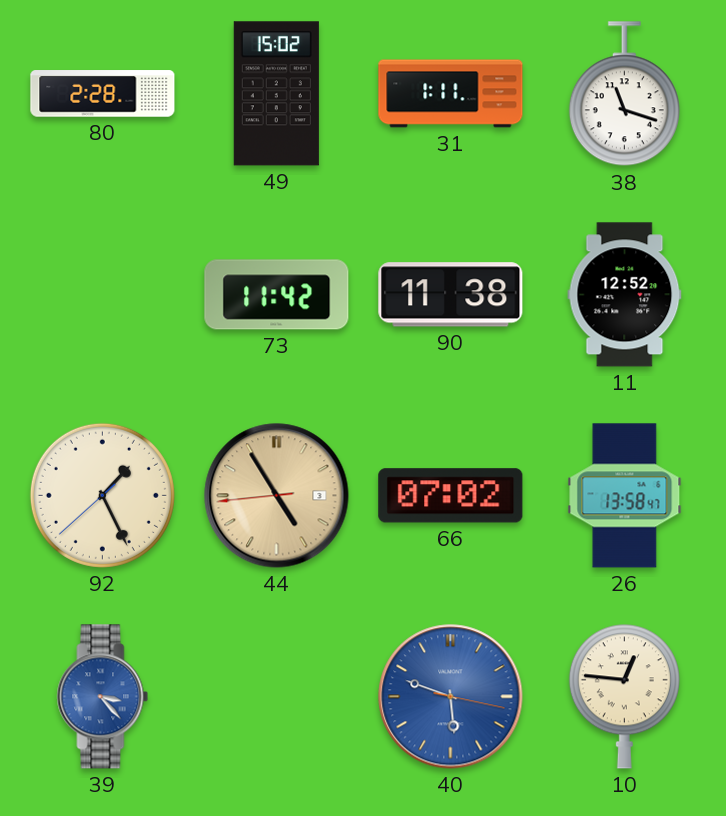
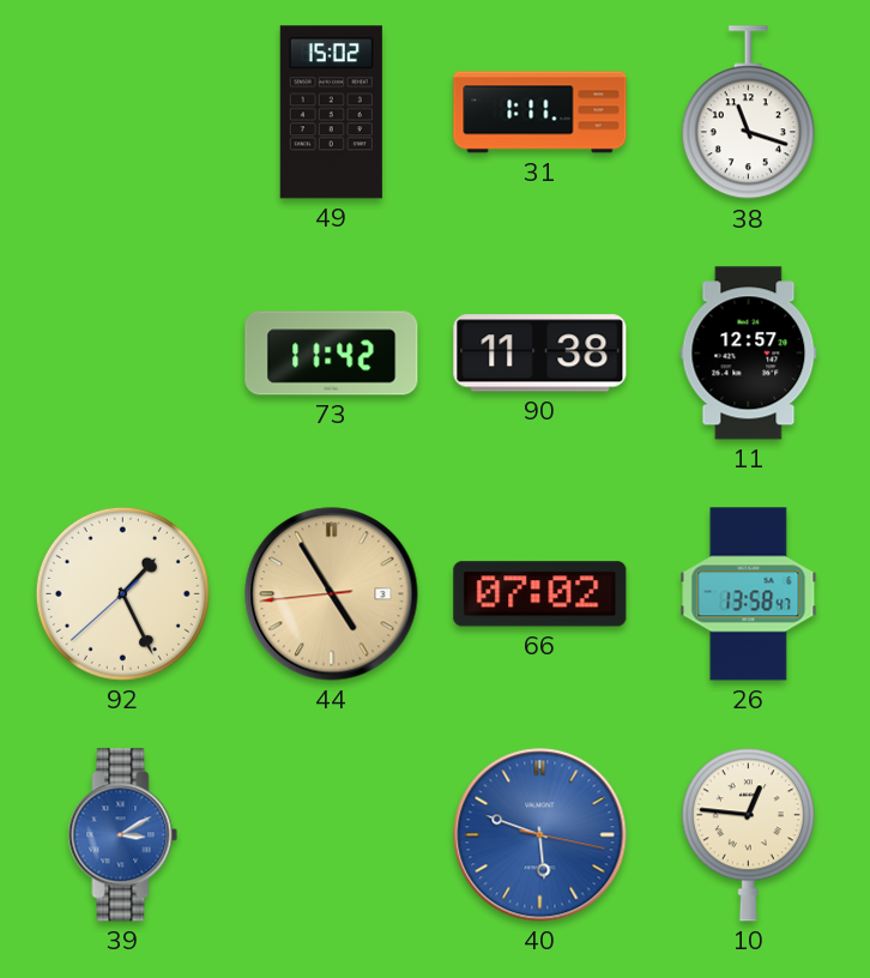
80: 2:28 -> none (103, 94)
11: 12:52 -> 12:57 (749, 354)
39: 3:23 -> 3:10 (123, 835)
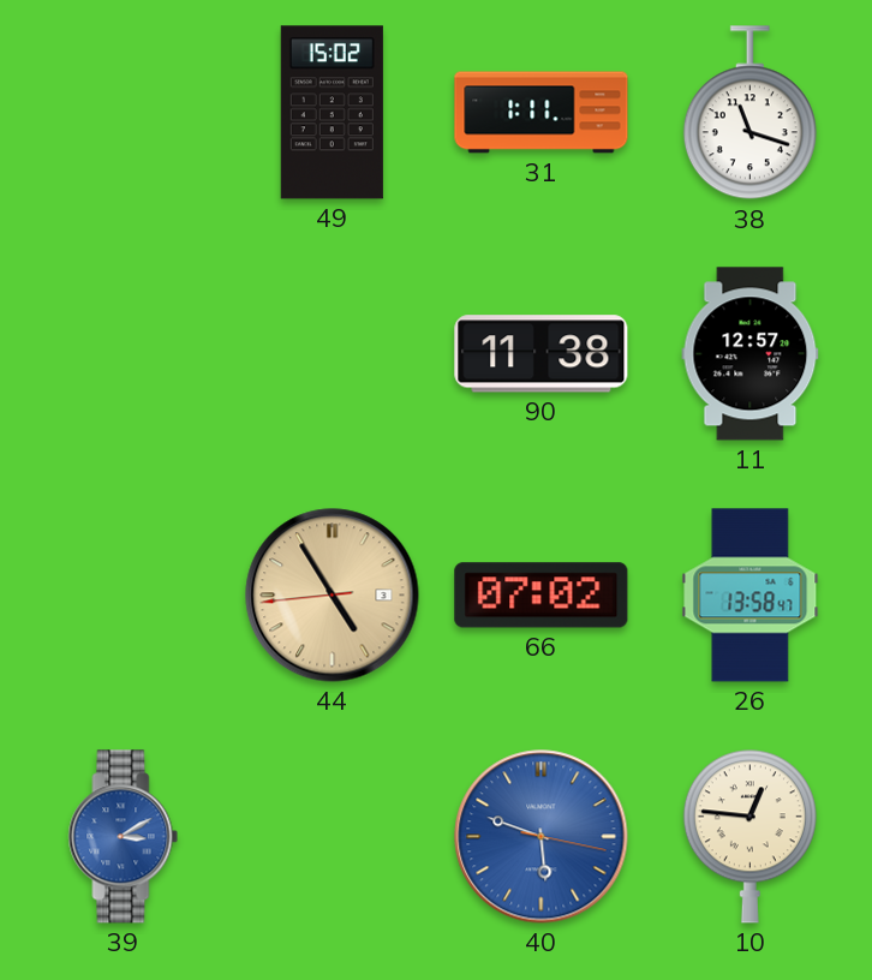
73: 11:42 -> none (332, 354)
92: 1:25 -> none (122, 593)
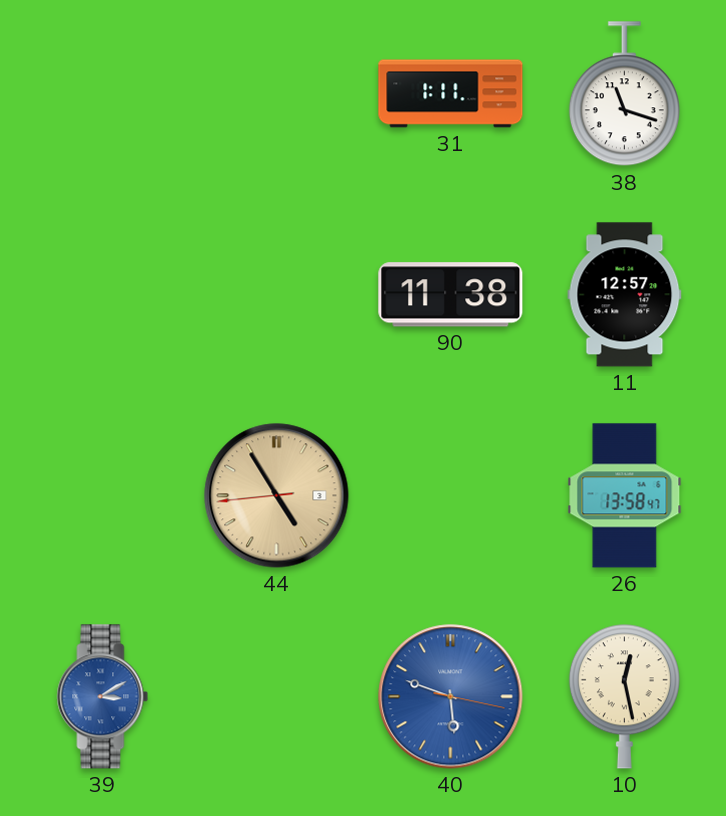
49: 15:02 -> none (332, 113)
66: 07:02 -> none (542, 596)
10: 12:46 -> 12:28 (624, 696)
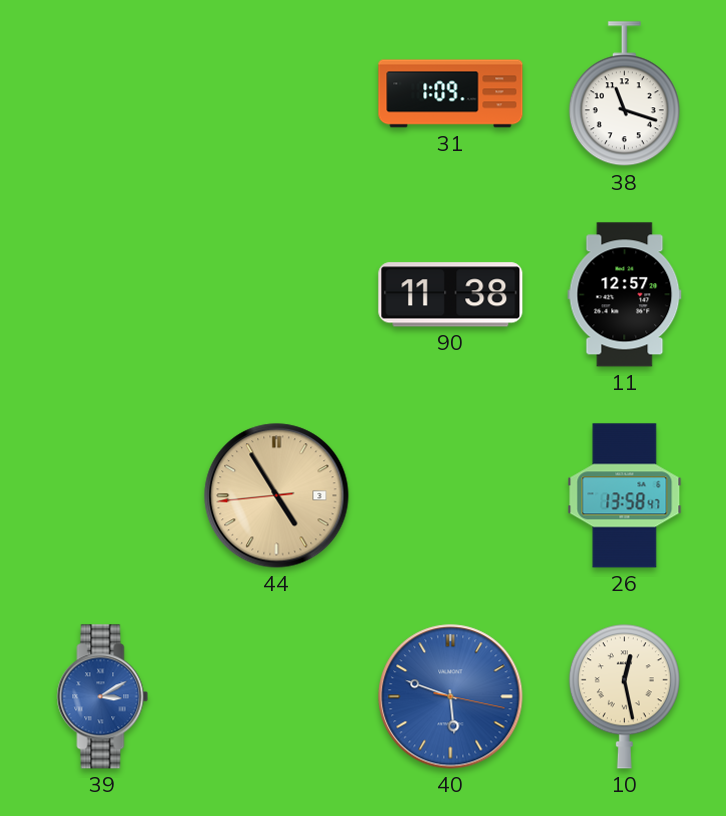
31: 1:11 -> 1:09 (451, 94)
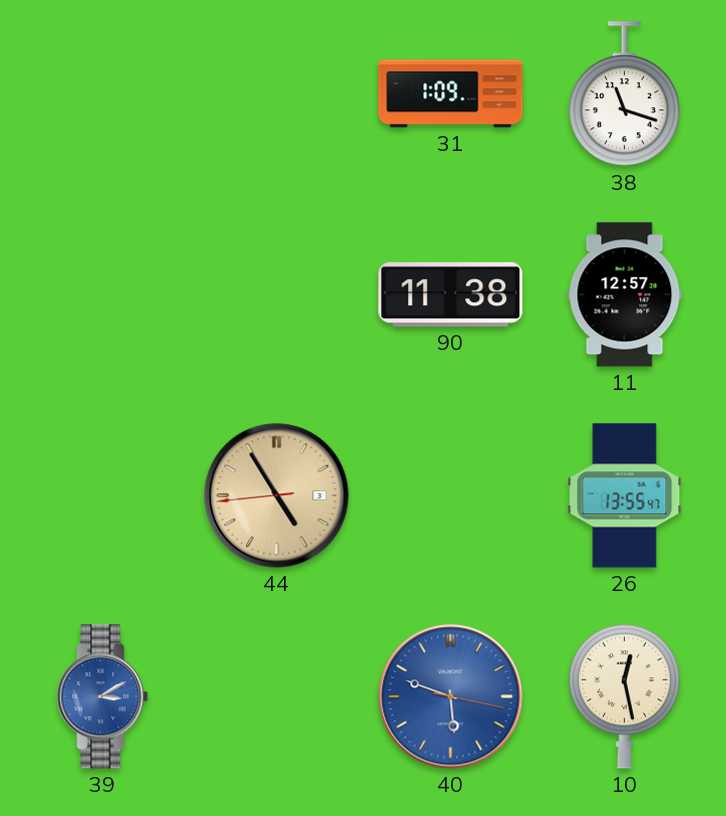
26: 13:58 -> 13:55 (625, 496)
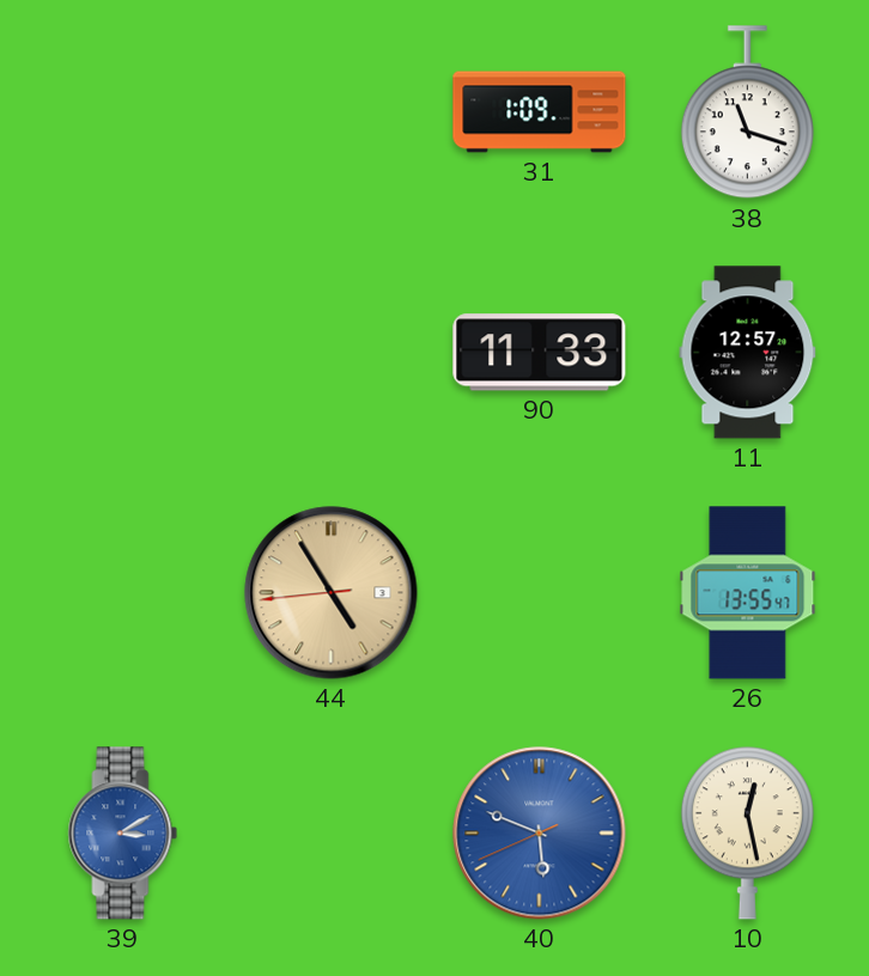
90: 11:38 -> 11:33 (540, 353)
40: 5:48:17 -> 5:48:41 (540, 834)
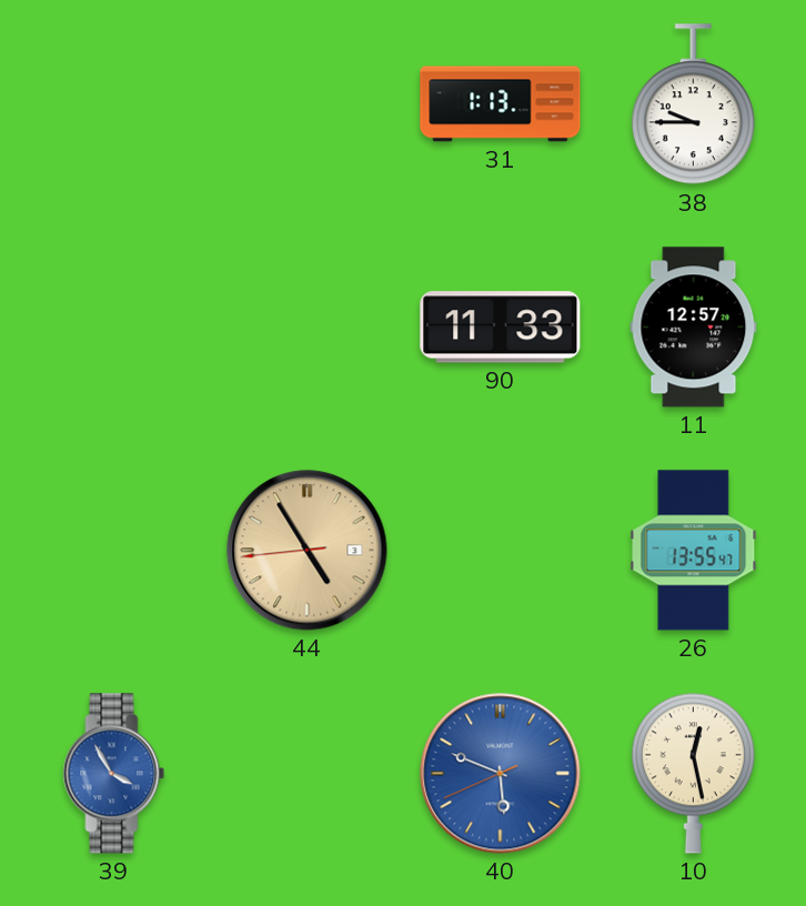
31: 1:09 -> 1:13 (501, 104)
38: 11:18 -> 9:45 (693, 104)
39: 3:10 -> 3:55 (114, 774)
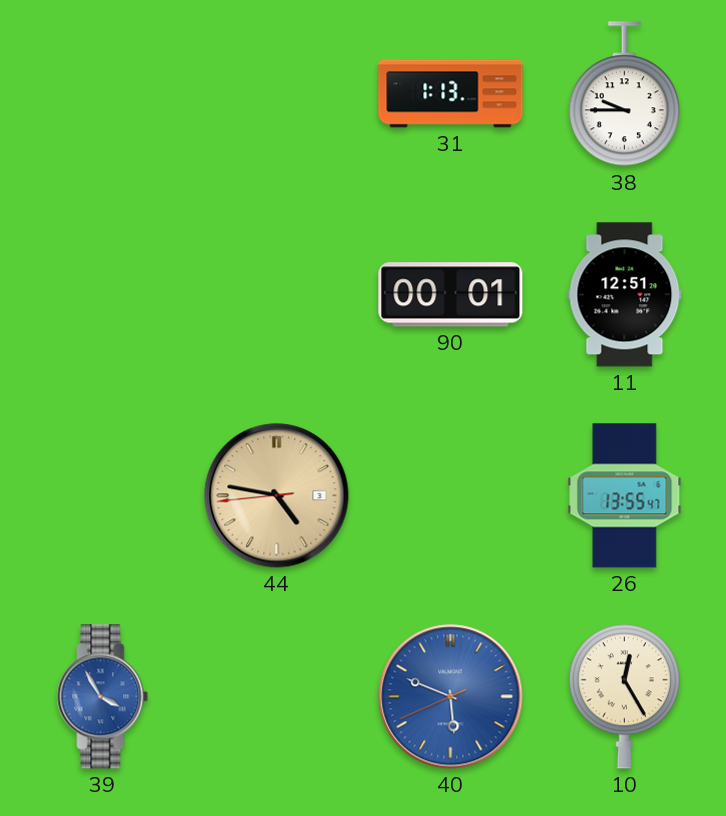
90: 11:33 -> 00:01 (451, 295)
11: 12:57 -> 12:51 (625, 295)
44: 4:54 -> 4:46 (277, 496)
10: 12:28 -> 12:25 (624, 696)
